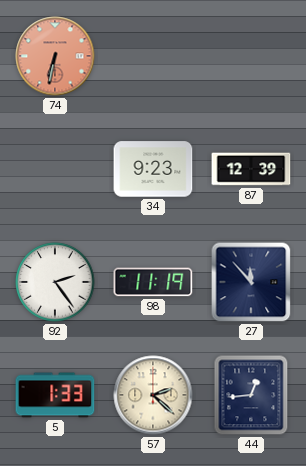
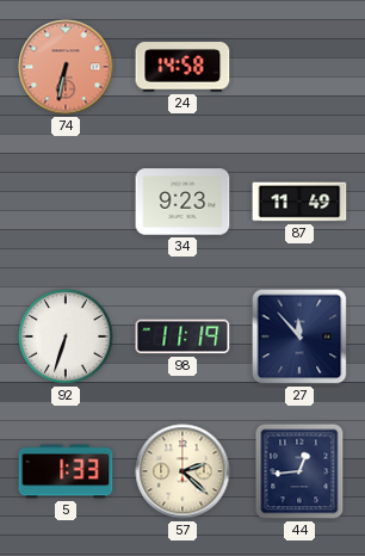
24: none -> 14:58 (182, 67)
87: 12:39 -> 11:49 (299, 202)
92: 2:24 -> 6:33 (66, 336)
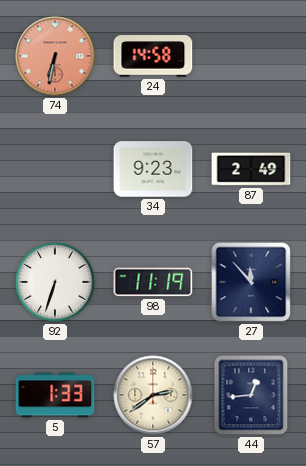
87: 11:49 -> 2:49 (251, 169)
57: 2:22 -> 2:39 (153, 395)
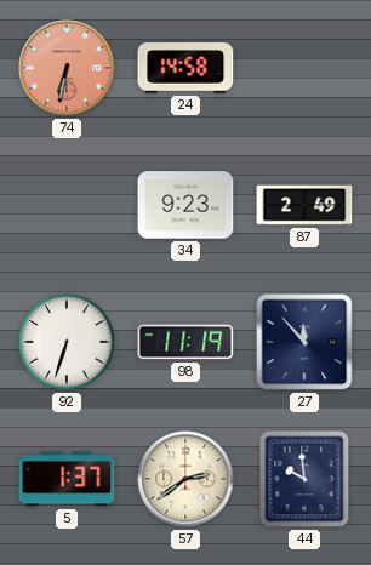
5: 1:33 -> 1:37 (67, 479)
44: 12:44 -> 9:59 (304, 479)
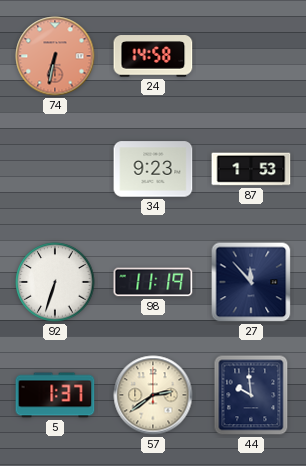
87: 2:49 -> 1:53 (251, 169)
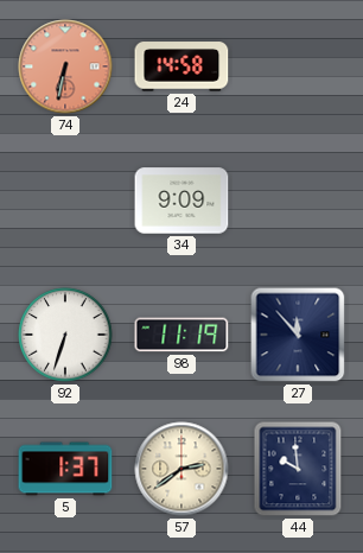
34: 9:23 -> 9:09 (181, 201)
87: 1:53 -> none (251, 169)
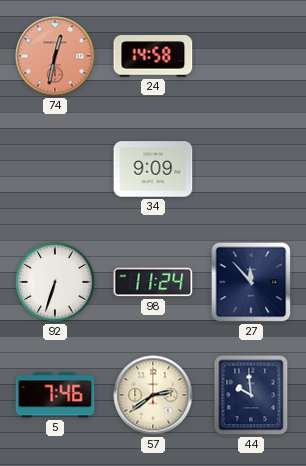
74: 6:32 -> 12:32 (55, 56)
98: 11:19 -> 11:24 (153, 282)
5: 1:37 -> 7:46 (55, 395)
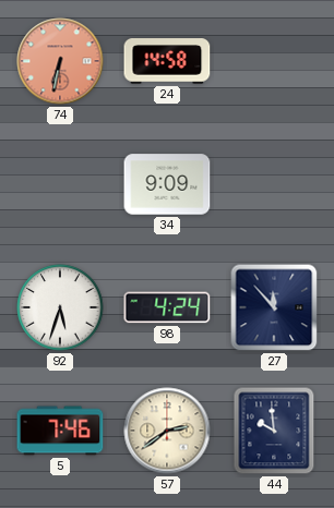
74: 12:32 -> 6:32 (60, 61)
92: 6:33 -> 5:33 (60, 307)
98: 11:24 -> 4:24 (167, 307)
